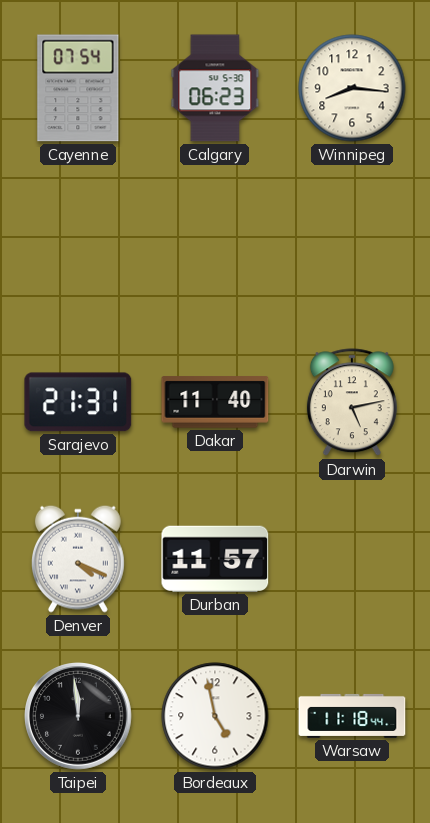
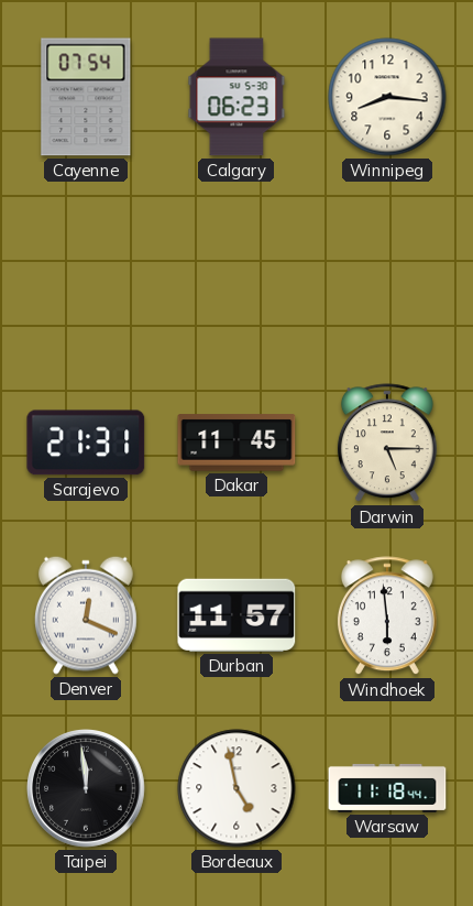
Dakar: 11:40 -> 11:45 (237, 443)
Darwin: 5:13 -> 5:15 (387, 444)
Denver: 4:19 -> 12:19 (86, 615)
Windhoek: none -> 5:59 (387, 616)
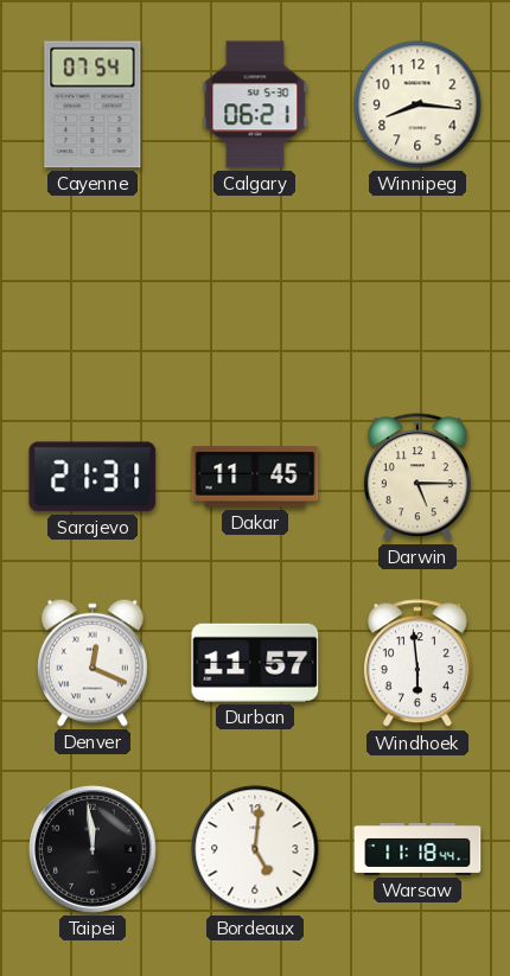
Calgary: 06:23 -> 06:21 (255, 104)
Bordeaux: 4:58 -> 5:01 (255, 849)
